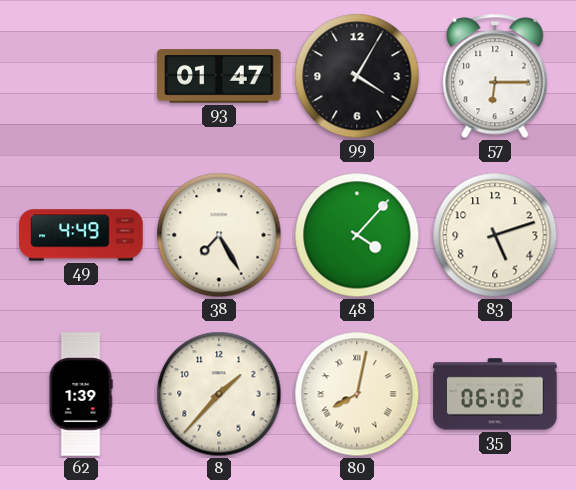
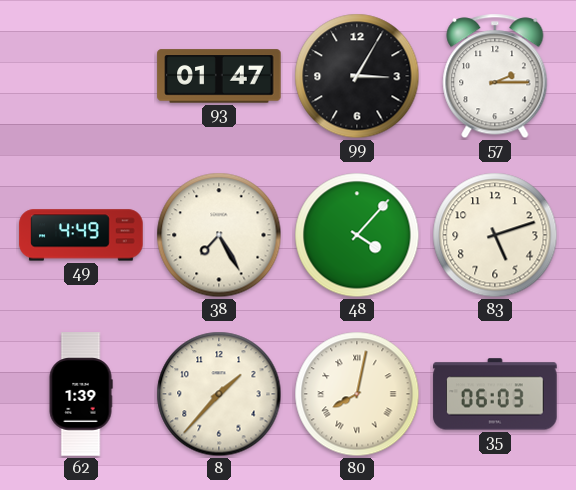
99: 4:05 -> 3:05 (357, 76)
57: 6:15 -> 2:15 (495, 76)
35: 06:02 -> 06:03 (495, 394)
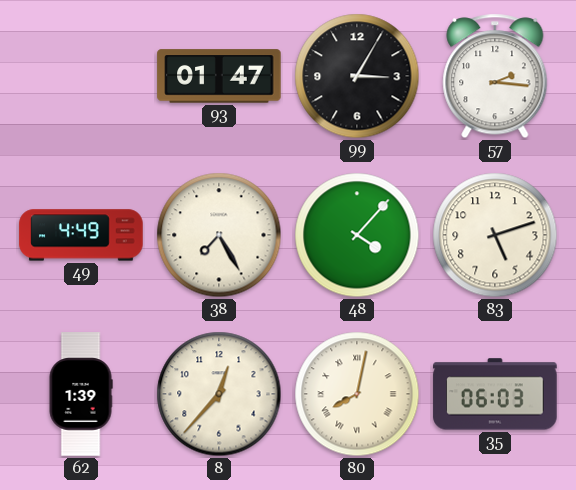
57: 2:15 -> 2:16 (495, 76)
8: 1:37 -> 12:37 (219, 394)
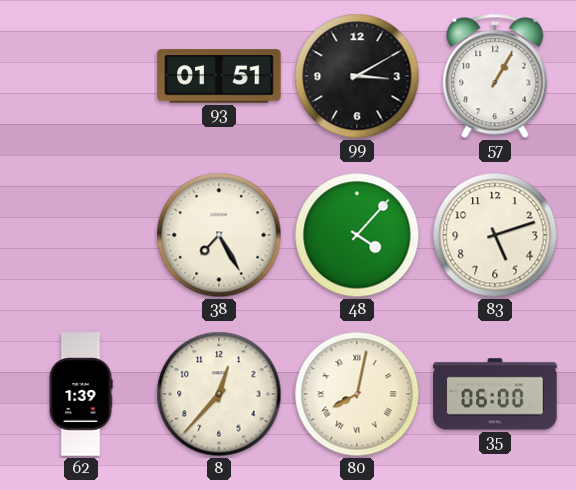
93: 01:47 -> 01:51 (219, 76)
99: 3:05 -> 3:10 (357, 76)
57: 2:16 -> 1:05 (495, 76)
49: 4:49 -> none (81, 235)
35: 06:03 -> 06:00 (495, 394)
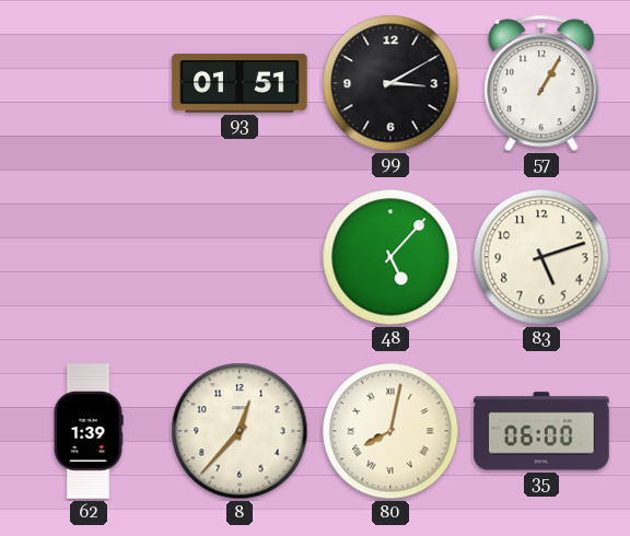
38: 7:25 -> none (219, 235)
48: 4:07 -> 5:07 (390, 257)
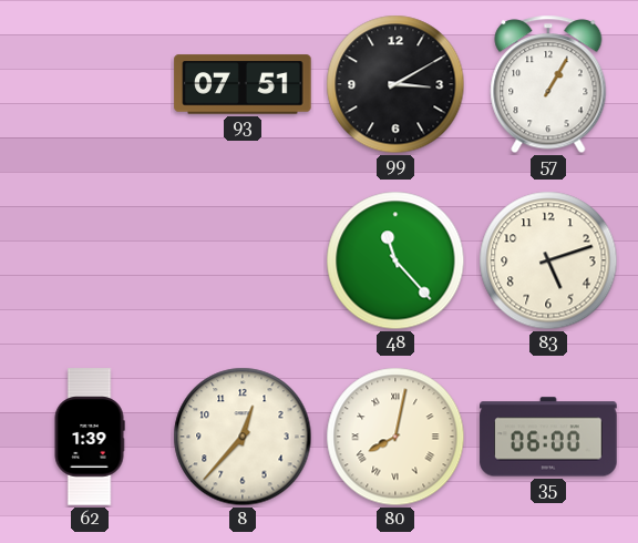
93: 01:51 -> 07:51 (243, 84)
48: 5:07 -> 11:23 (395, 260)
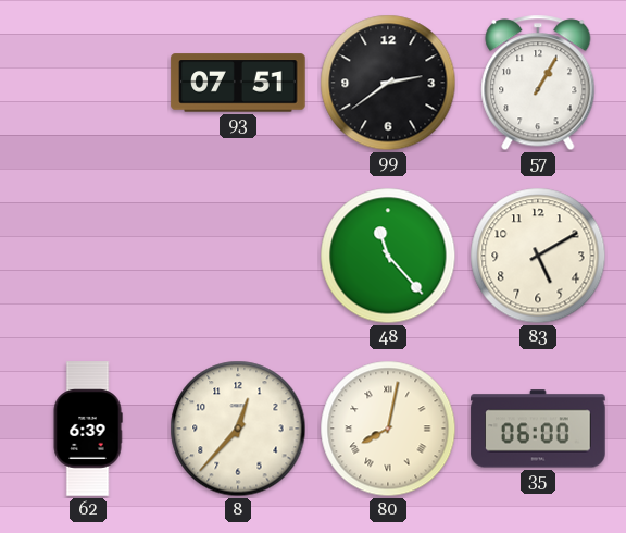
99: 3:10 -> 2:39 (388, 83)
83: 5:12 -> 5:10 (538, 256)
62: 1:39 -> 6:39 (88, 429)
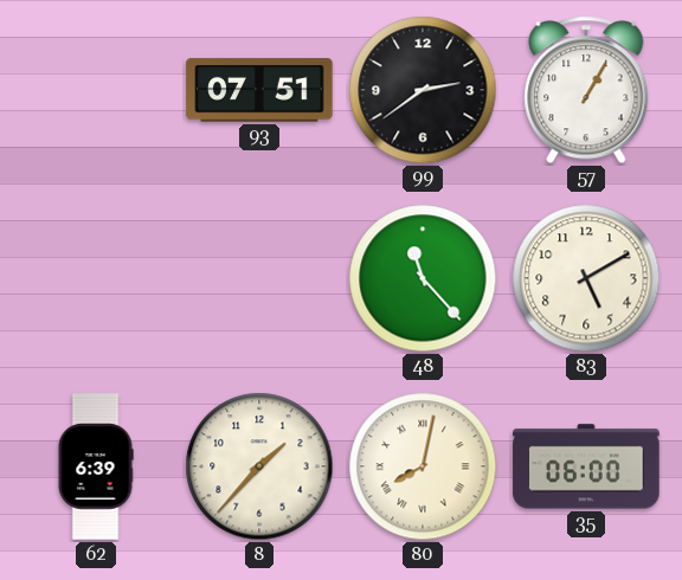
8: 12:37 -> 1:37 (259, 466)
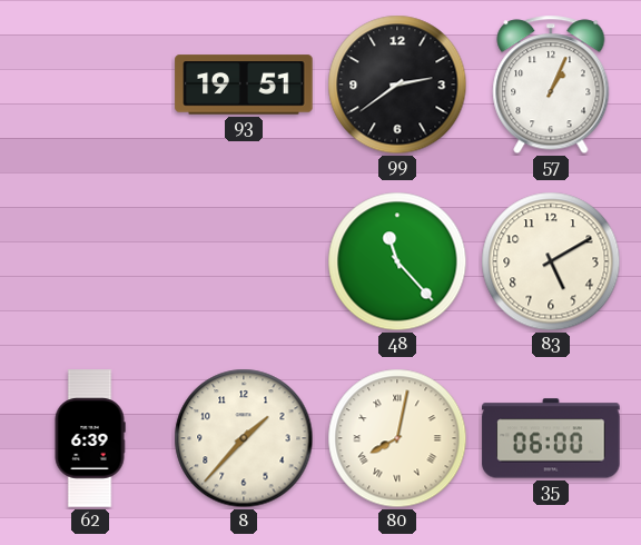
93: 07:51 -> 19:51 (244, 85)
57: 1:05 -> 1:04 (551, 85)
